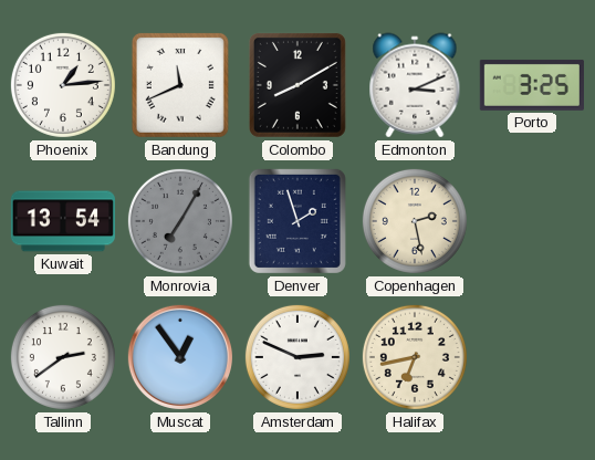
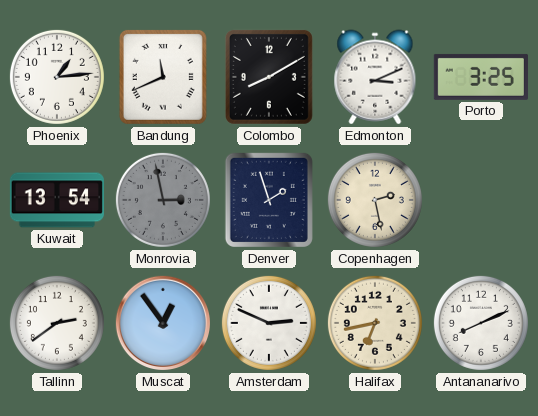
Monrovia: 7:05 -> 2:58 (163, 200)
Antananarivo: none -> 8:11 (481, 323)
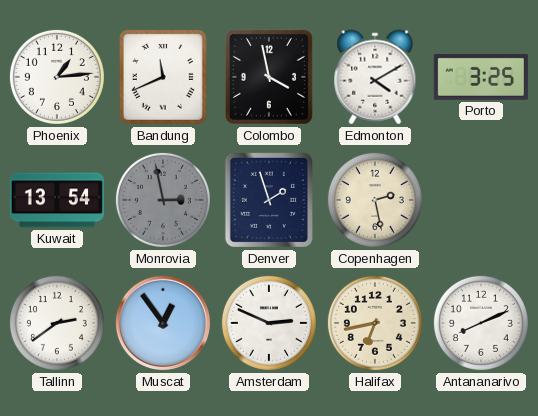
Colombo: 8:10 -> 3:58 (269, 77)
Edmonton: 3:11 -> 4:10 (375, 77)
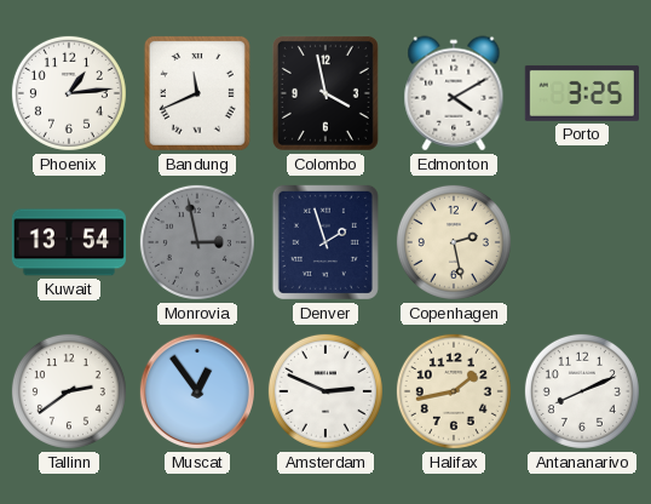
Halifax: 6:43 -> 1:43 (454, 391)
